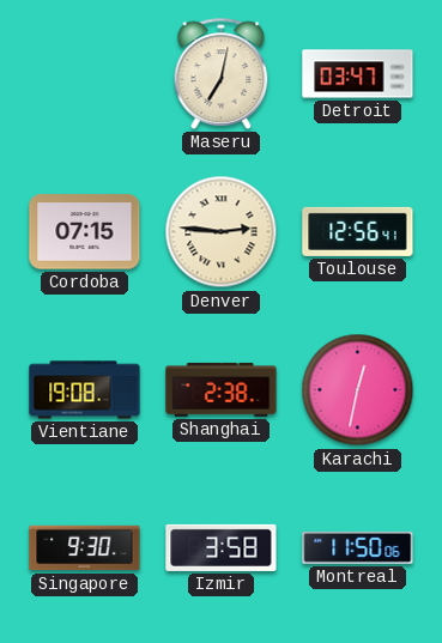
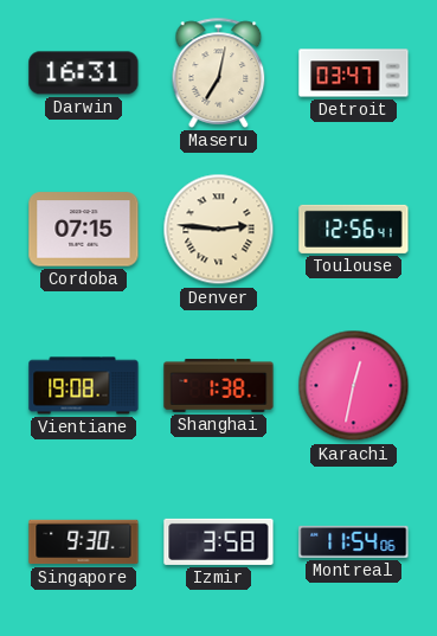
Darwin: none -> 16:31 (84, 73)
Shanghai: 2:38 -> 1:38 (219, 385)
Montreal: 11:50 -> 11:54 (354, 541)
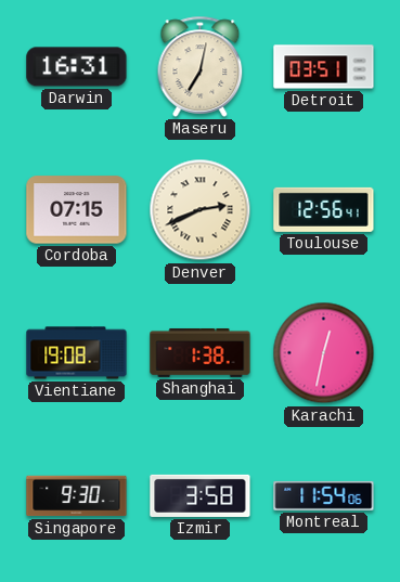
Detroit: 03:47 -> 03:51 (324, 67)
Denver: 2:46 -> 2:41 (201, 210)
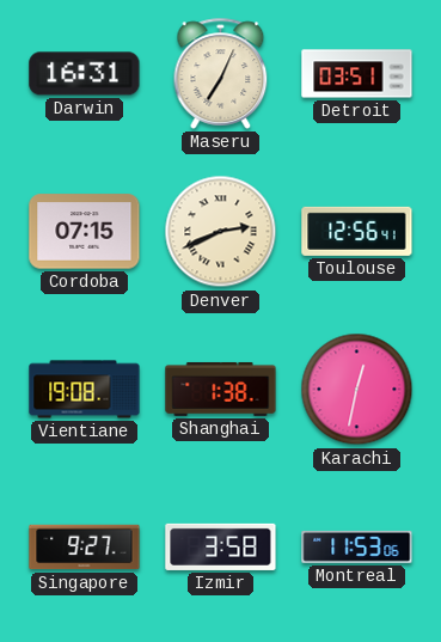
Maseru: 7:02 -> 7:04 (221, 73)
Singapore: 9:30 -> 9:27 (85, 548)
Montreal: 11:54 -> 11:53 (357, 546)
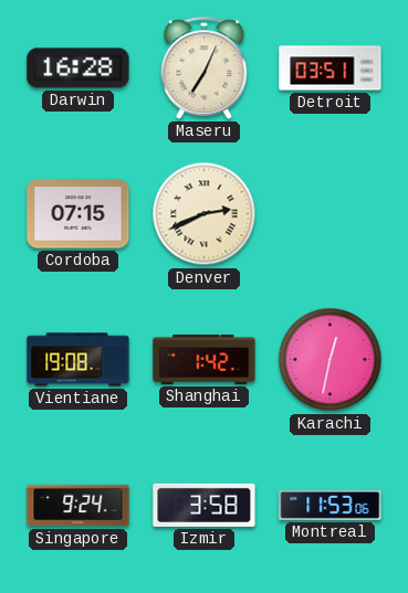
Darwin: 16:31 -> 16:28 (79, 68)
Toulouse: 12:56 -> none (357, 231)
Shanghai: 1:38 -> 1:42 (205, 359)
Singapore: 9:27 -> 9:24 (79, 506)
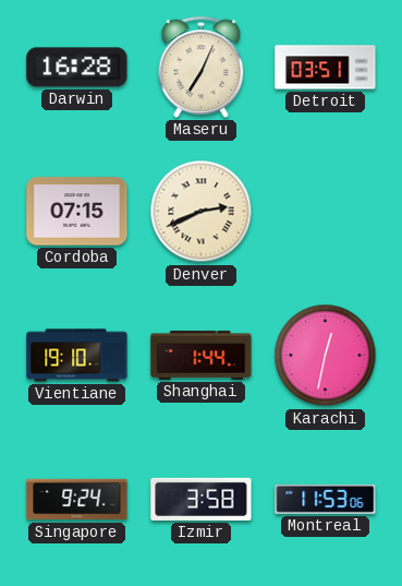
Vientiane: 19:08 -> 19:10 (77, 356)
Shanghai: 1:42 -> 1:44 (202, 355)
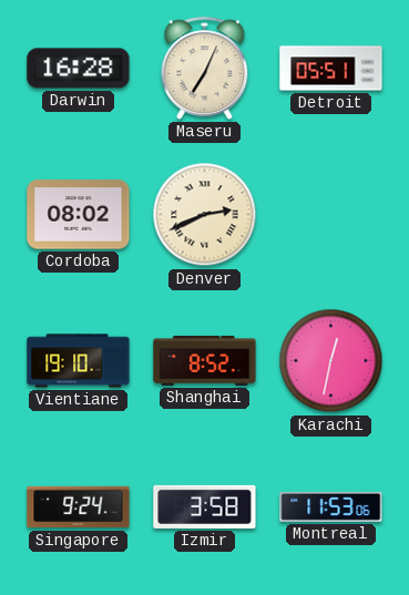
Detroit: 03:51 -> 05:51 (331, 69)
Cordoba: 07:15 -> 08:02 (79, 215)
Shanghai: 1:44 -> 8:52 (205, 360)
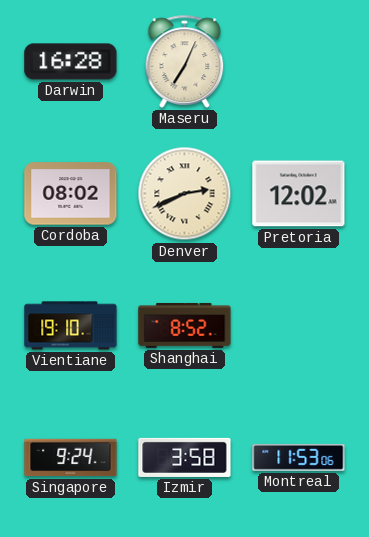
Detroit: 05:51 -> none (331, 69)
Pretoria: none -> 12:02 (299, 194)
Karachi: 12:32 -> none (331, 361)
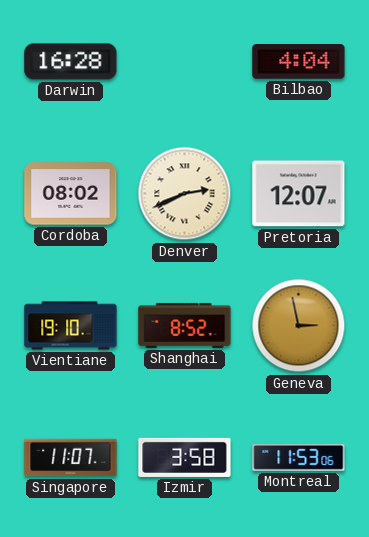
Maseru: 7:04 -> none (185, 61)
Bilbao: none -> 4:04 (299, 62)
Pretoria: 12:02 -> 12:07 (299, 194)
Geneva: none -> 2:58 (299, 326)
Singapore: 9:24 -> 11:07 (71, 458)
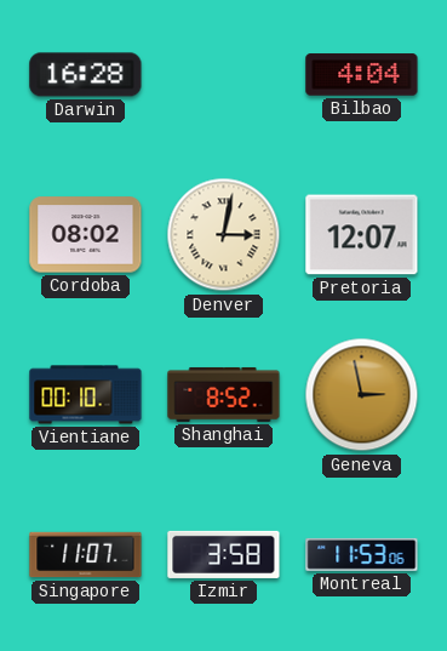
Denver: 2:41 -> 3:02 (224, 235)
Vientiane: 19:10 -> 00:10 (86, 395)
